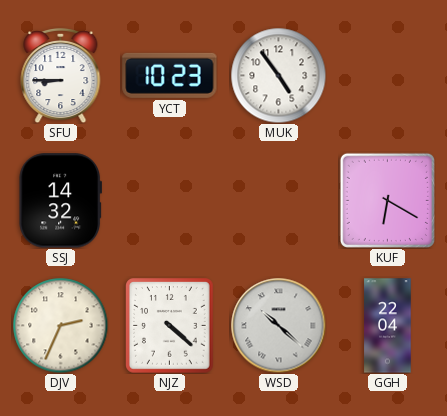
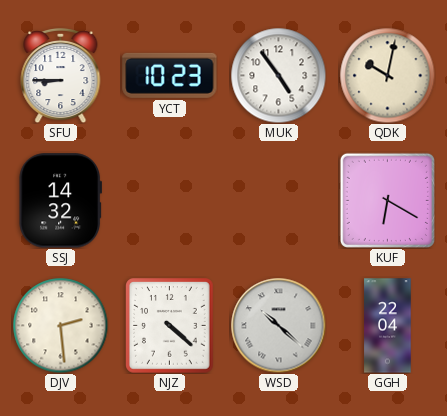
QDK: none -> 10:02 (387, 75)
DJV: 2:34 -> 2:29 (60, 325)
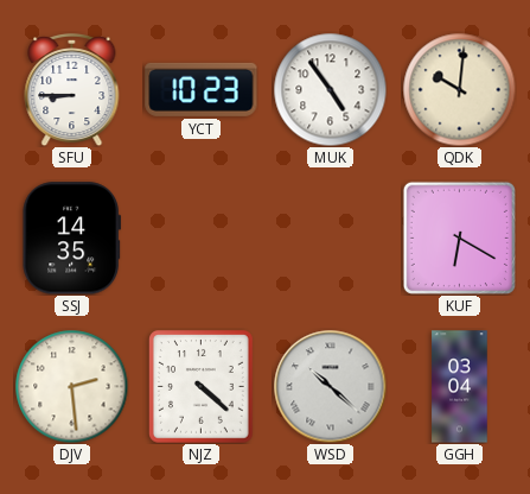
QDK: 10:02 -> 10:01 (459, 89)
SSJ: 14:32 -> 14:35 (71, 239)
GGH: 22:04 -> 03:04 (460, 387)
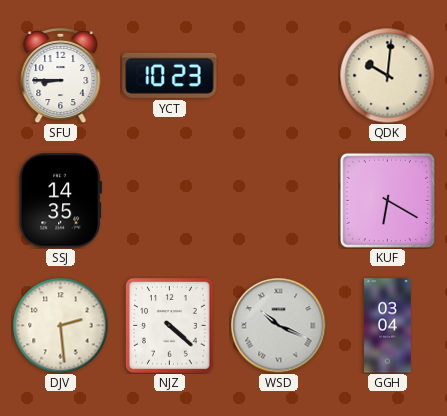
MUK: 4:54 -> none (330, 89)
WSD: 10:22 -> 10:19 (278, 325)
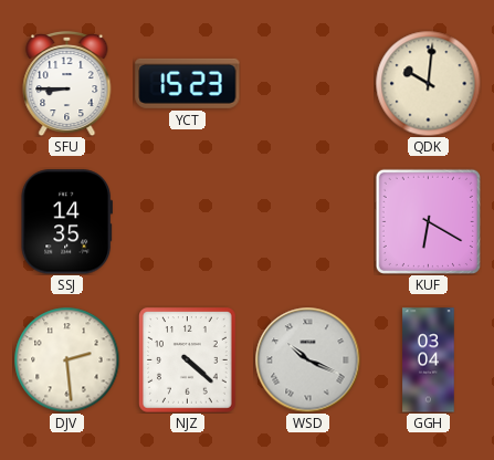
YCT: 10:23 -> 15:23 (188, 83)
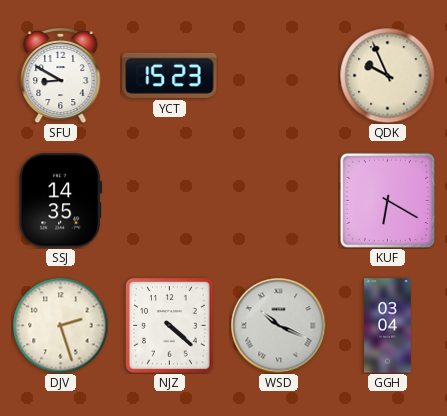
SFU: 8:45 -> 8:50 (61, 75)
QDK: 10:01 -> 9:56 (387, 75)
DJV: 2:29 -> 2:27 (60, 325)
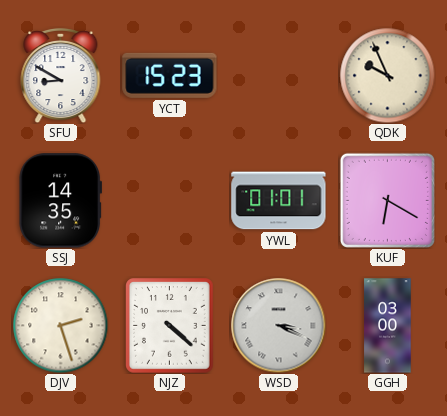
YWL: none -> 01:01 (279, 201)
WSD: 10:19 -> 3:19 (278, 325)
GGH: 03:04 -> 03:00 (388, 326)
